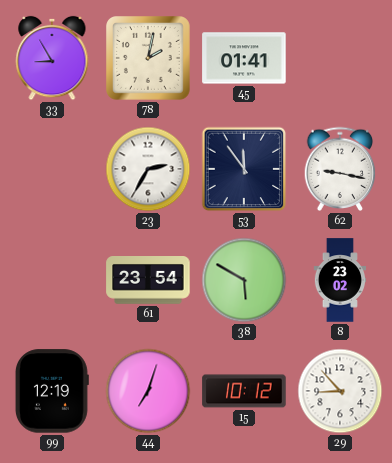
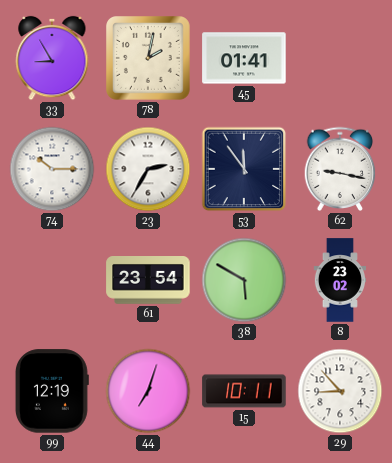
74: none -> 10:15 (52, 169)
15: 10:12 -> 10:11 (244, 391)
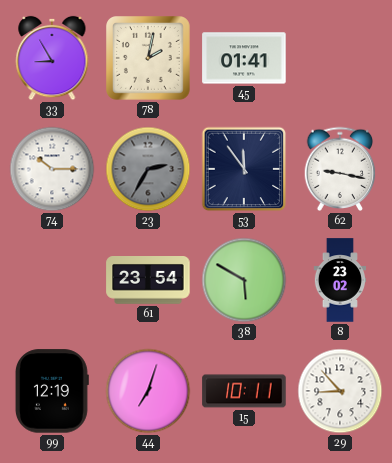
23 dial: white -> grey (148, 169)
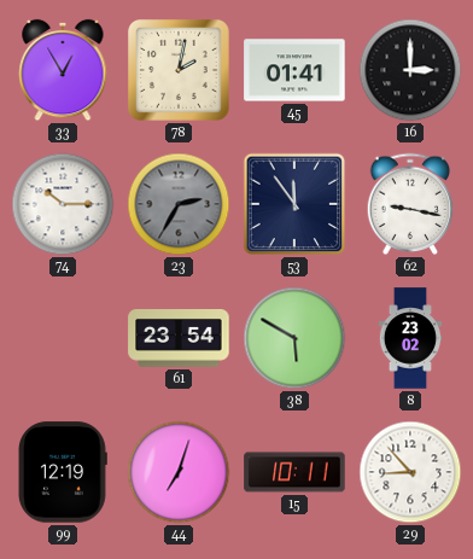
33: 8:55 -> 12:55 (63, 70)
16: none -> 3:00 (410, 70)
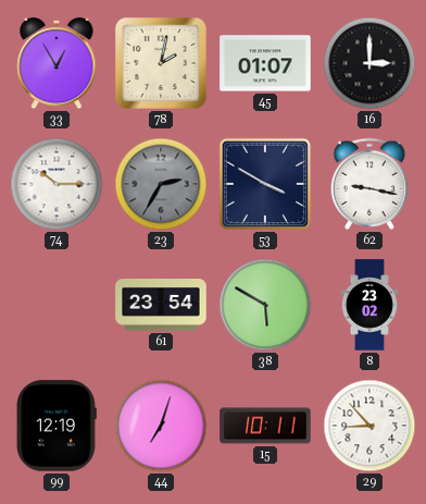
45: 01:41 -> 01:07 (265, 63)
53: 11:54 -> 3:50 (265, 184)
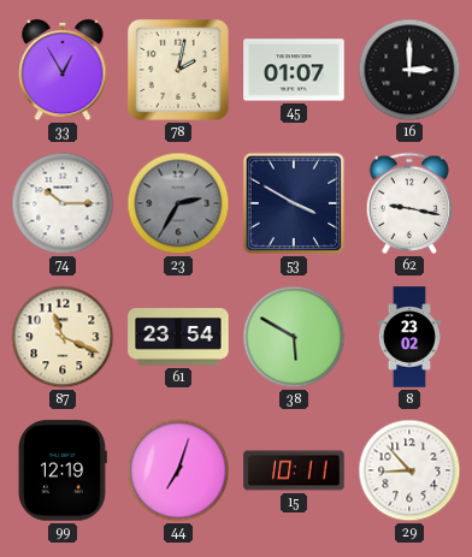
87: none -> 11:19 (63, 337)
